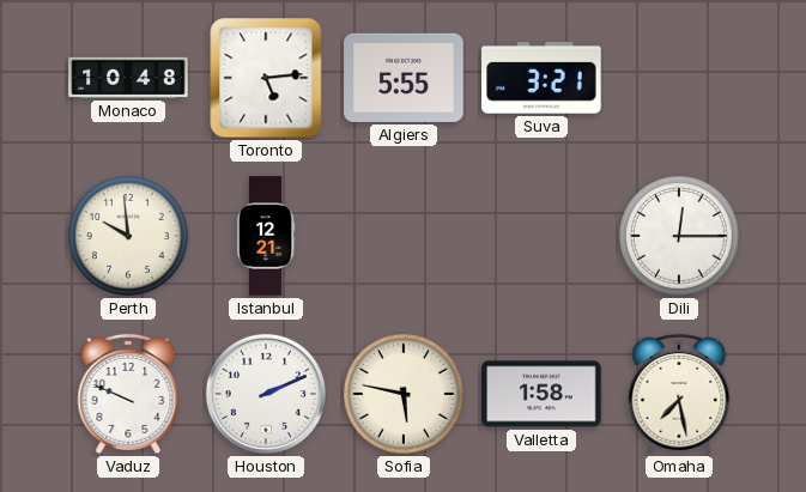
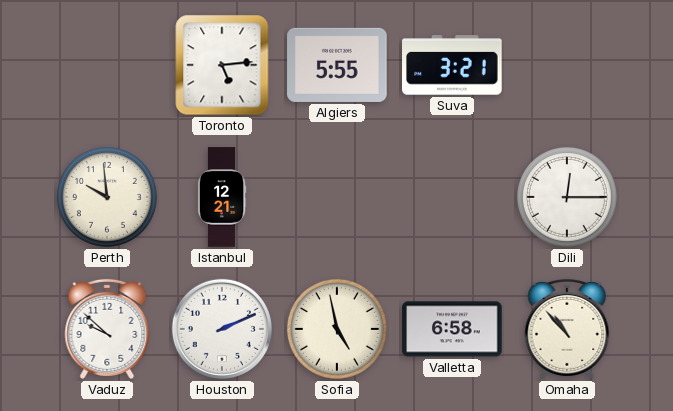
Monaco: 10:48 -> none (128, 78)
Vaduz: 9:49 -> 9:52 (107, 329)
Sofia: 5:47 -> 4:58 (337, 329)
Valletta: 1:58 -> 6:58 (452, 329)
Omaha: 7:28 -> 10:53 (567, 329)
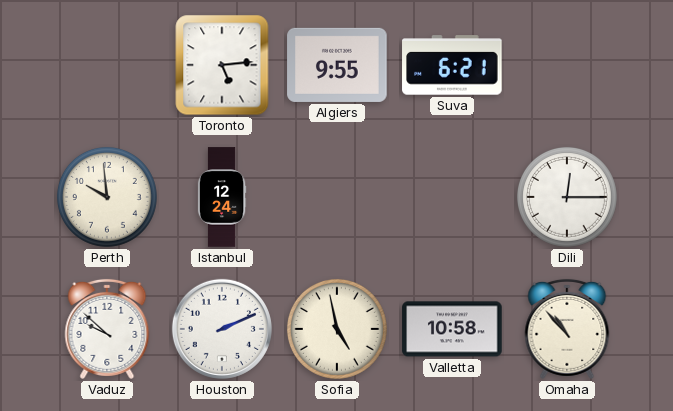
Algiers: 5:55 -> 9:55 (337, 65)
Suva: 3:21 -> 6:21 (452, 65)
Istanbul: 12:21 -> 12:24 (222, 197)
Valletta: 6:58 -> 10:58 (452, 329)
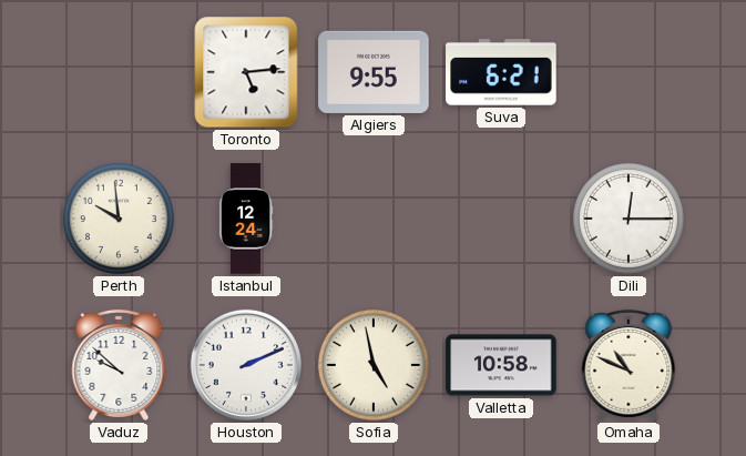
Omaha: 10:53 -> 10:49 (629, 365)
